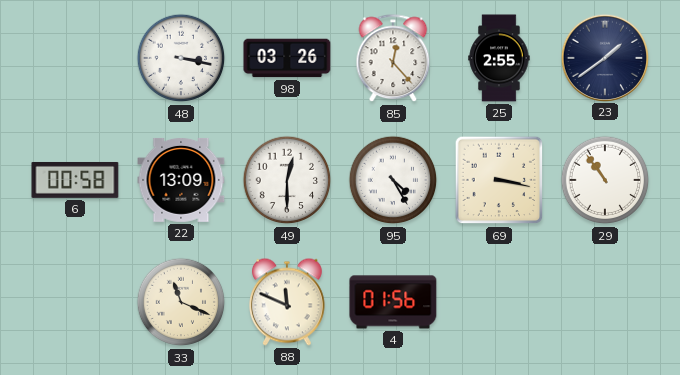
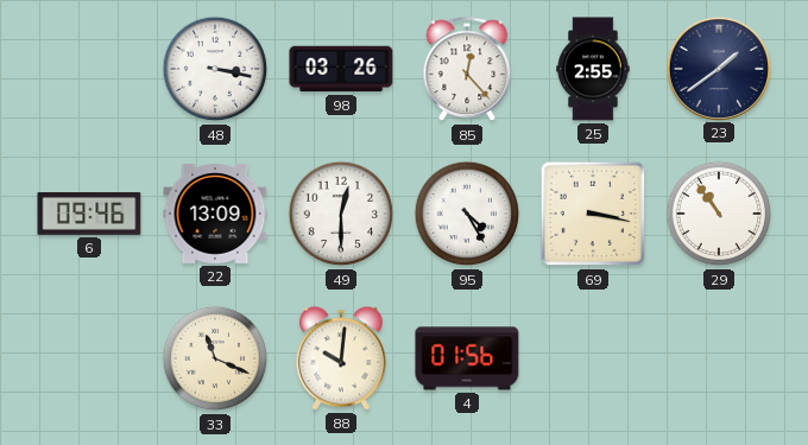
6: 00:58 -> 09:46 (89, 214)
88: 11:49 -> 10:01 (342, 358)
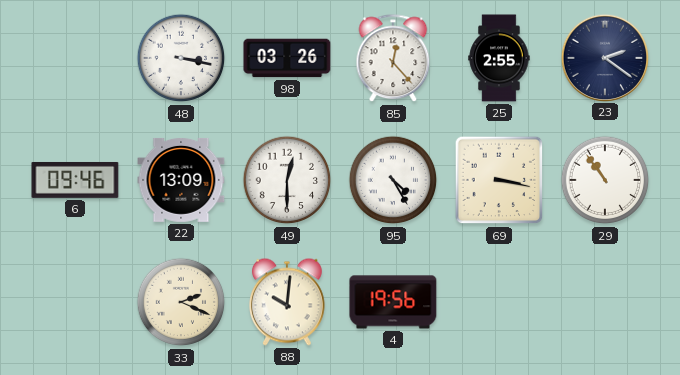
23: 1:39 -> 2:21 (604, 57)
33: 11:19 -> 2:19 (181, 302)
4: 01:56 -> 19:56 (393, 302)
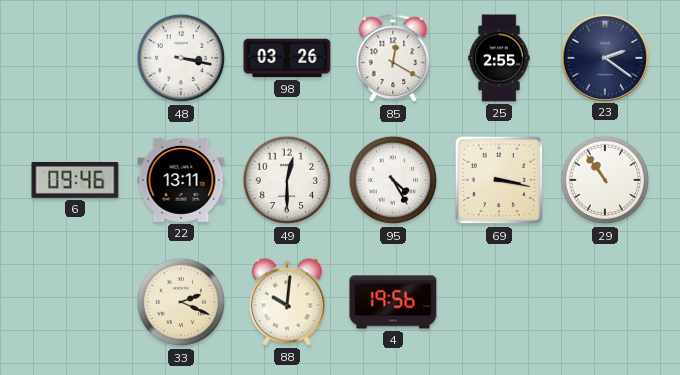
85: 12:23 -> 12:20 (393, 59)
22: 13:09 -> 13:11 (181, 180)
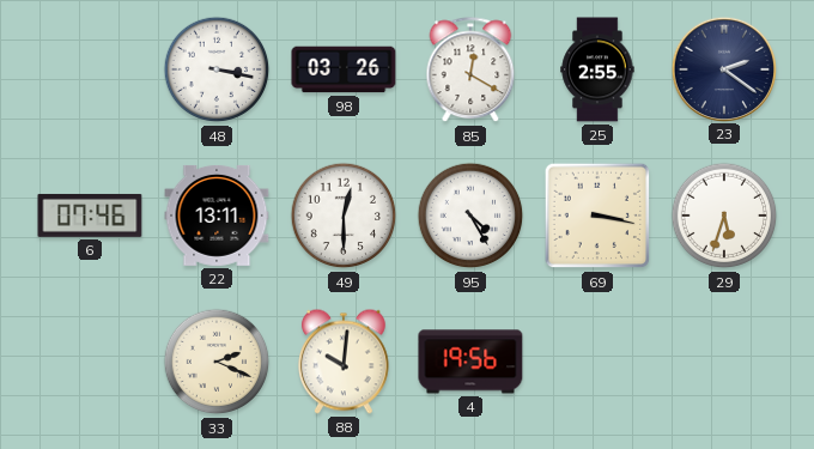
6: 09:46 -> 07:46 (90, 216)
29: 10:54 -> 5:33 (724, 216)
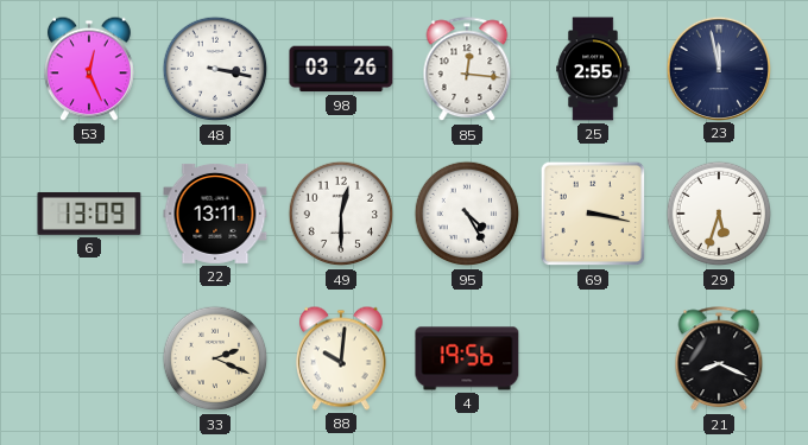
53: none -> 12:26 (90, 69)
85: 12:20 -> 12:16 (467, 70)
23: 2:21 -> 11:58 (718, 68)
6: 07:46 -> 13:09 (89, 214)
21: none -> 8:19 (719, 360)
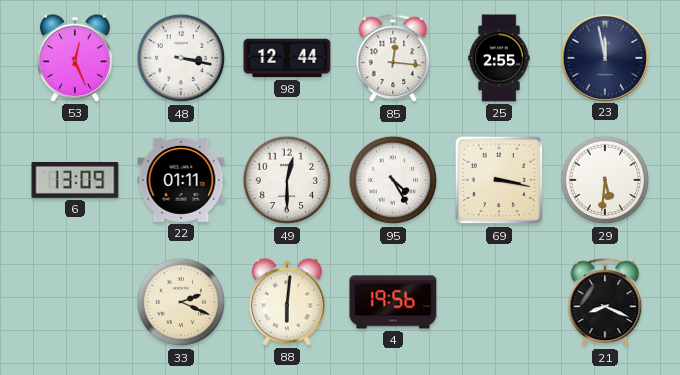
98: 03:26 -> 12:44 (287, 58)
22: 13:11 -> 01:11 (181, 180)
29: 5:33 -> 5:31 (605, 180)
88: 10:01 -> 6:01 (288, 302)
